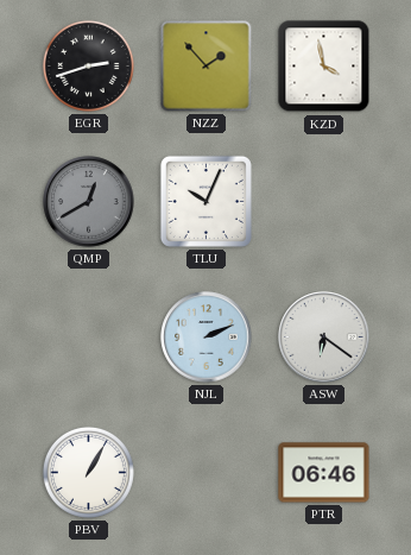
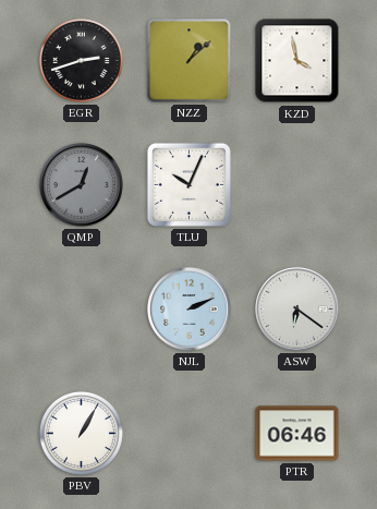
NZZ: 1:53 -> 1:08 (190, 61)
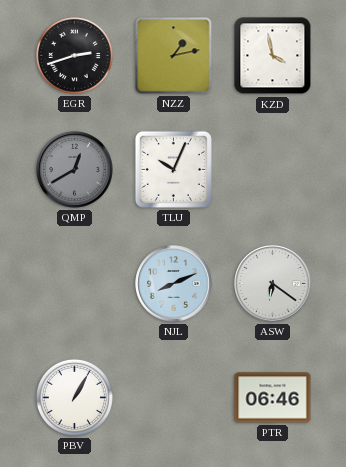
NZZ: 1:08 -> 1:13 (174, 56)
NJL: 2:11 -> 8:11 (174, 284)
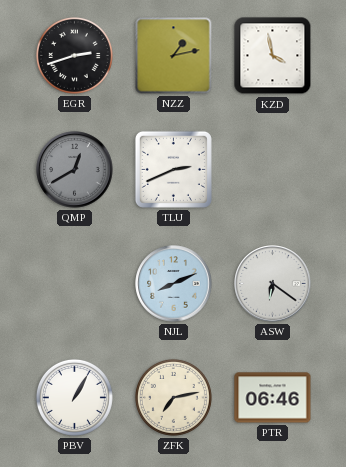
TLU: 10:04 -> 2:41 (173, 169)
ZFK: none -> 7:13 (173, 397)
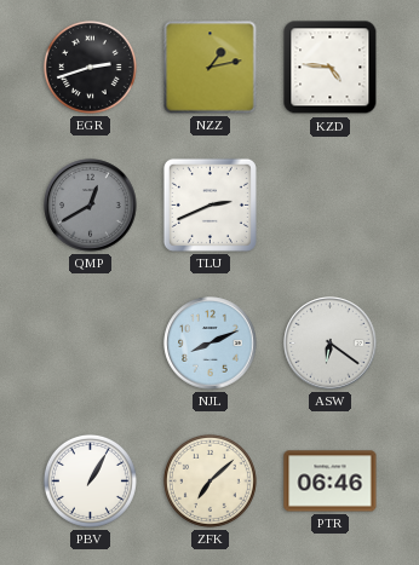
KZD: 3:58 -> 4:46 (331, 68)
ZFK: 7:13 -> 7:08 (209, 480)
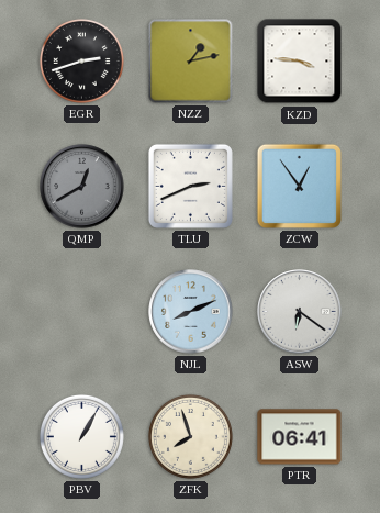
KZD: 4:46 -> 3:46 (300, 62)
ZCW: none -> 12:54 (299, 186)
ZFK: 7:08 -> 7:57 (190, 436)
PTR: 06:46 -> 06:41 (300, 437)
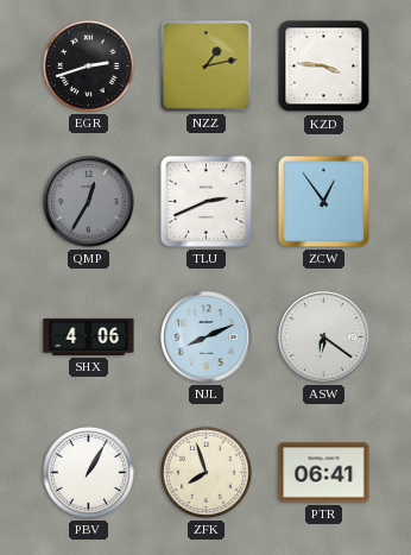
QMP: 12:40 -> 12:35 (89, 202)
SHX: none -> 4:06 (89, 336)
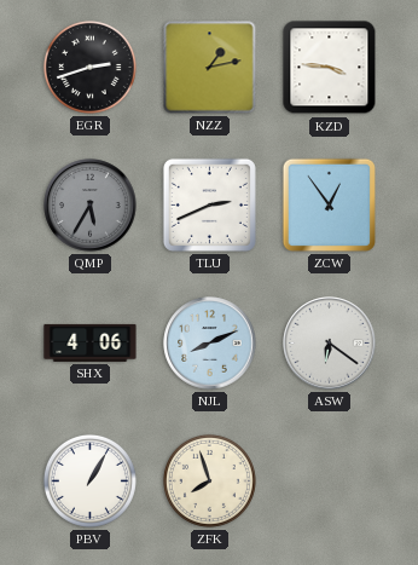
QMP: 12:35 -> 5:35 (91, 206)
PTR: 06:41 -> none (324, 473)
